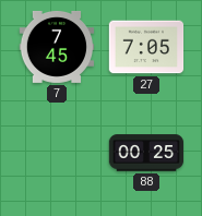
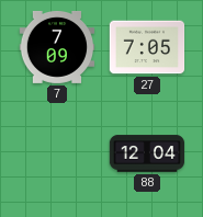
7: 7:45 -> 7:09 (57, 47)
88: 00:25 -> 12:04 (147, 153)
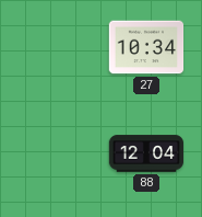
7: 7:09 -> none (57, 47)
27: 7:05 -> 10:34 (146, 47)
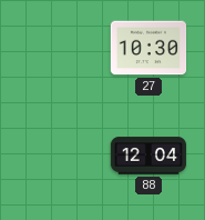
27: 10:34 -> 10:30 (148, 48)
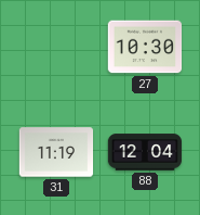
31: none -> 11:19 (56, 152)
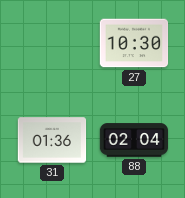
31: 11:19 -> 01:36 (52, 140)
88: 12:04 -> 02:04 (134, 140)
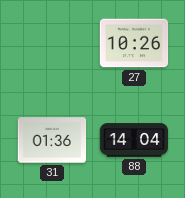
27: 10:30 -> 10:26 (134, 43)
88: 02:04 -> 14:04 (134, 140)
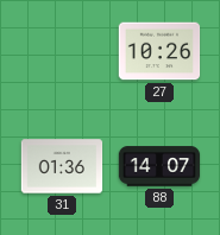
88: 14:04 -> 14:07 (159, 166)
